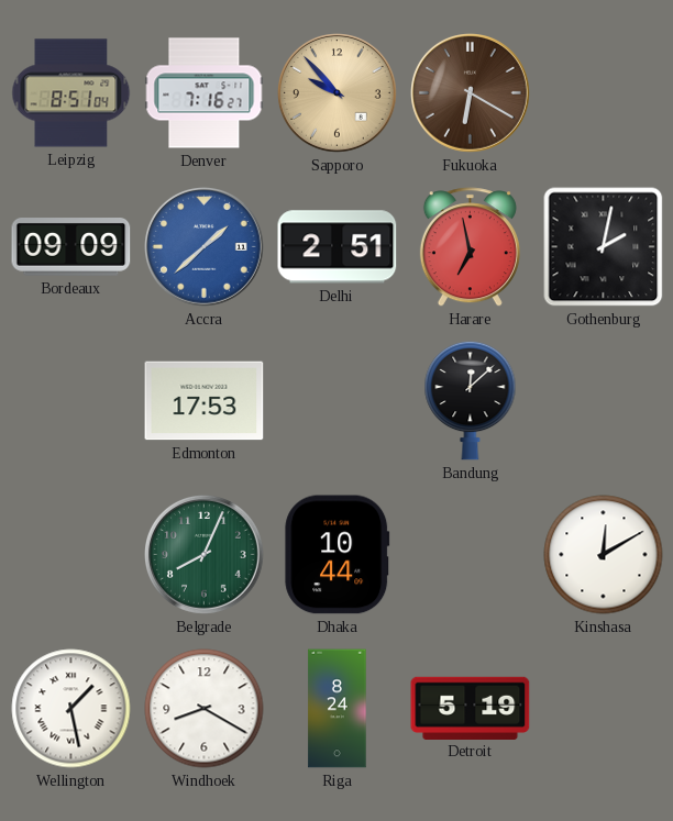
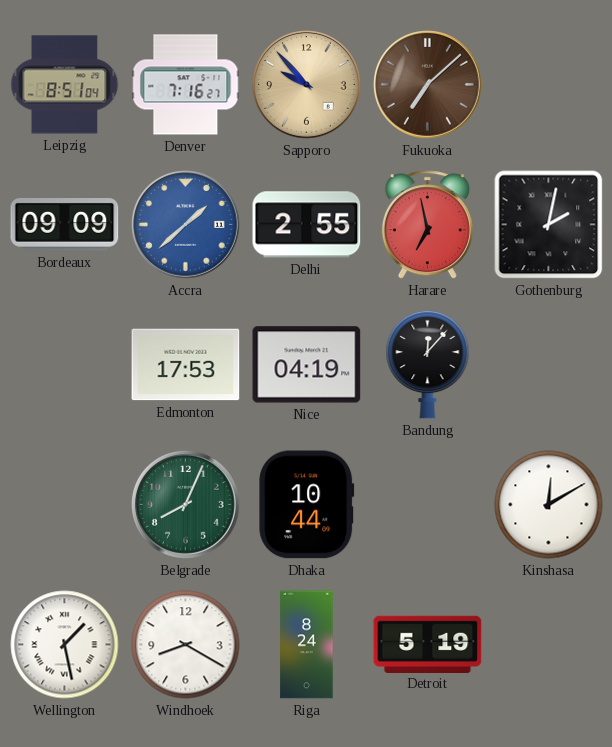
Fukuoka: 6:20 -> 7:08 (428, 85)
Delhi: 2:51 -> 2:55 (307, 225)
Nice: none -> 04:19 (307, 365)
Bandung: 12:08 -> 12:07 (428, 364)
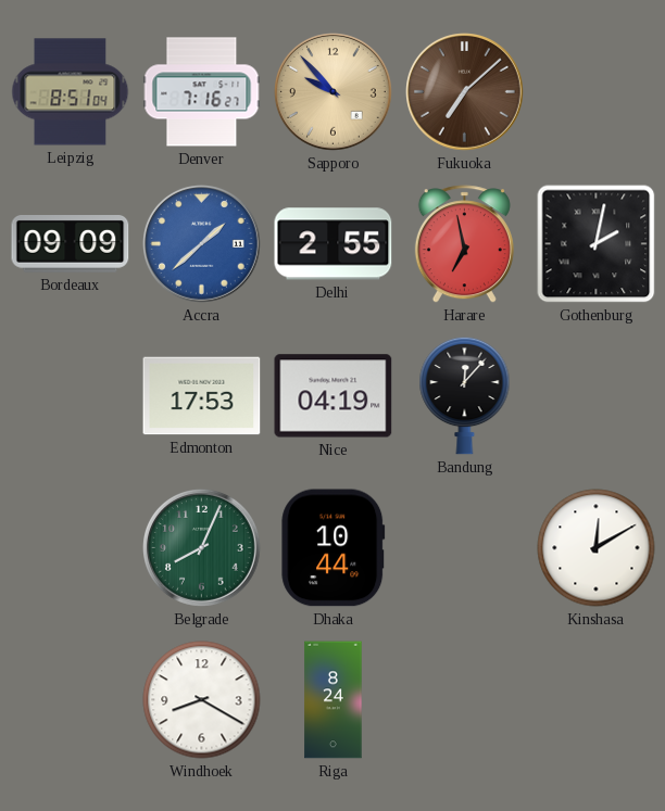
Wellington: 1:28 -> none (65, 645)
Detroit: 5:19 -> none (428, 644)
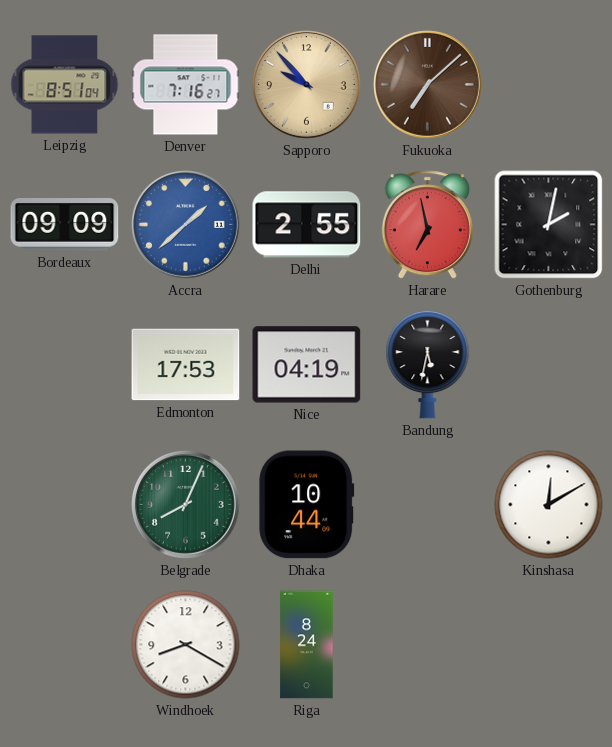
Bandung: 12:07 -> 5:32 (428, 364)
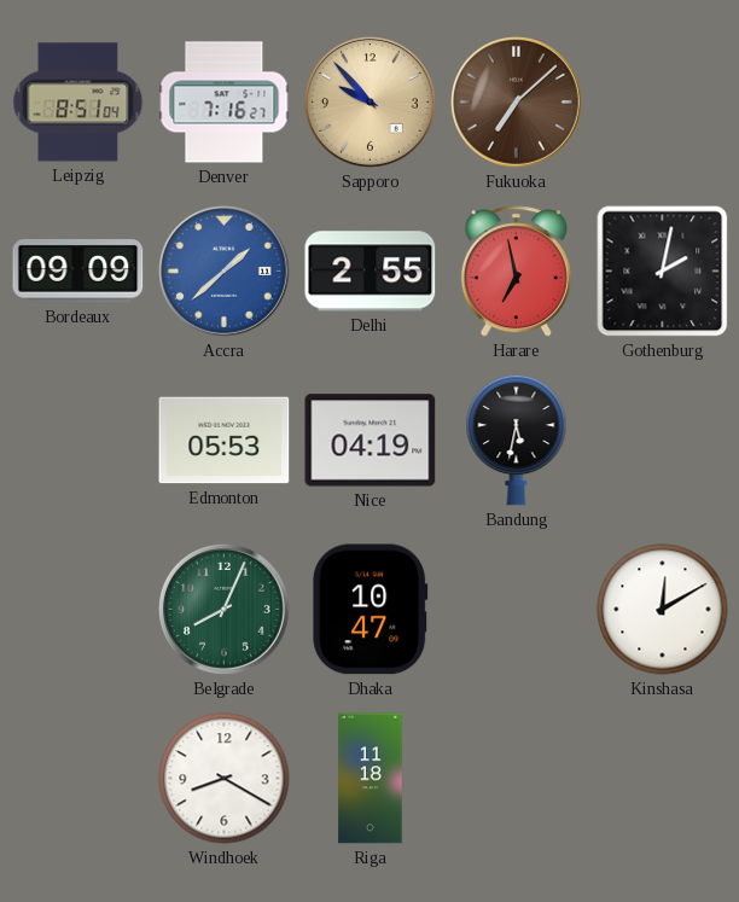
Edmonton: 17:53 -> 05:53 (225, 441)
Dhaka: 10:44 -> 10:47 (371, 610)
Riga: 8:24 -> 11:18 (371, 779)
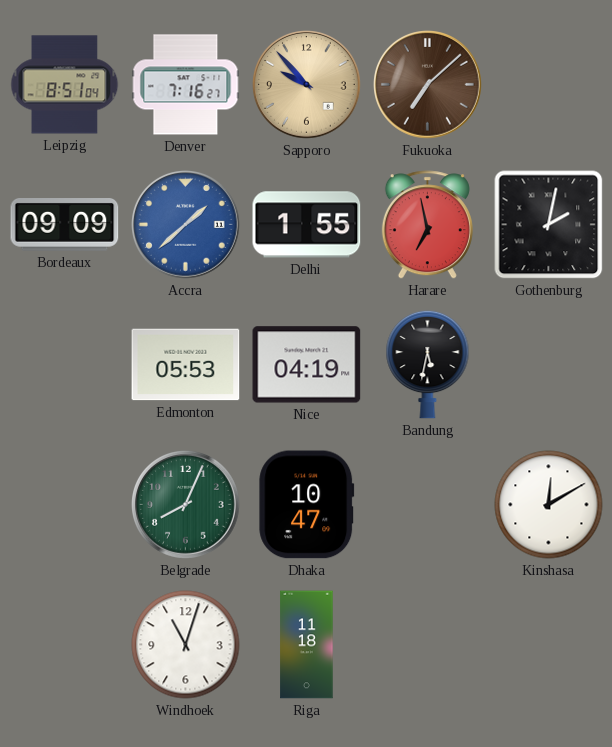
Delhi: 2:55 -> 1:55 (307, 225)
Windhoek: 8:20 -> 11:03 (186, 645)
